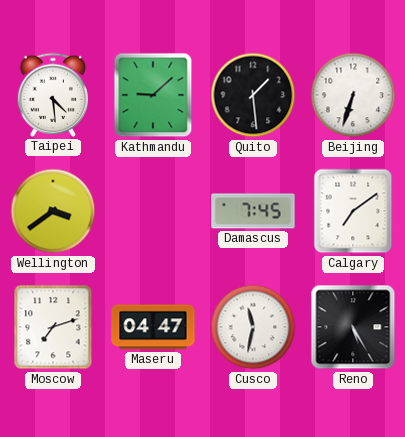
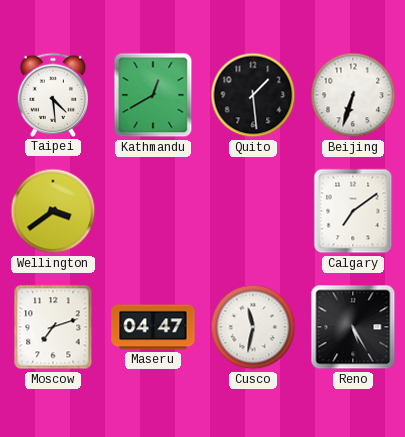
Kathmandu: 9:08 -> 12:40 (153, 95)
Damascus: 7:45 -> none (253, 211)
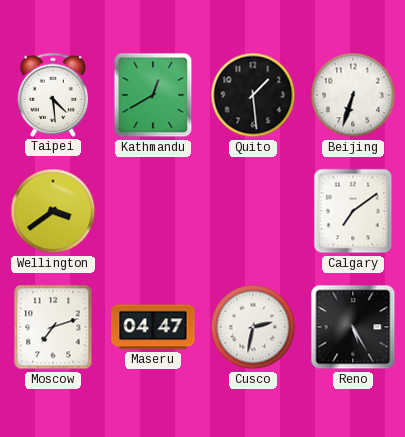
Cusco: 11:32 -> 2:32 (253, 327)
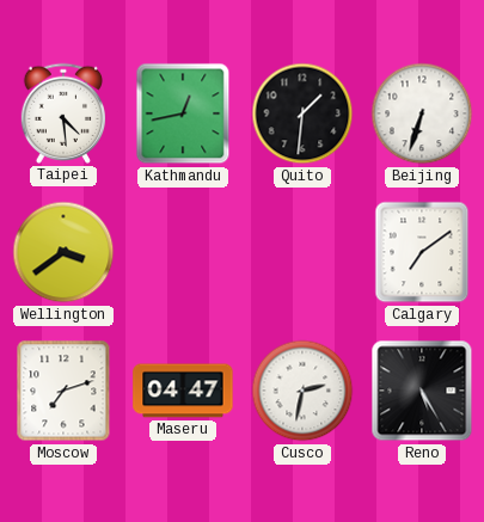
Kathmandu: 12:40 -> 12:43 (183, 113)
Quito: 1:29 -> 1:31 (302, 113)
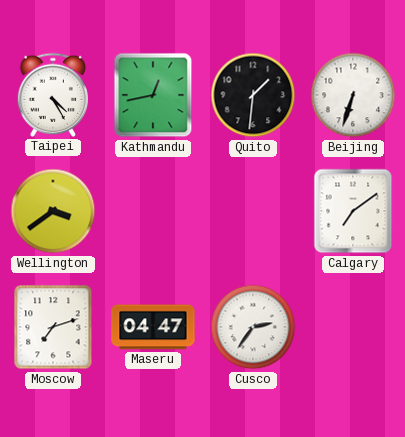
Taipei: 4:29 -> 4:25 (52, 95)
Cusco: 2:32 -> 2:36 (253, 327)
Reno: 5:25 -> none (422, 391)
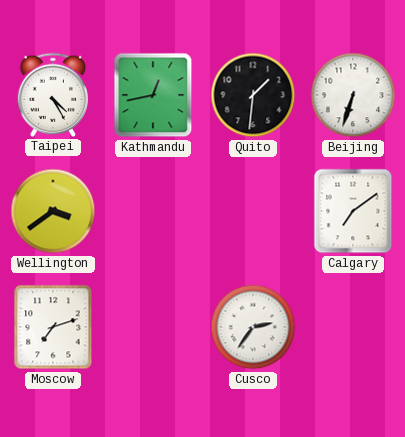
Maseru: 04:47 -> none (153, 327)
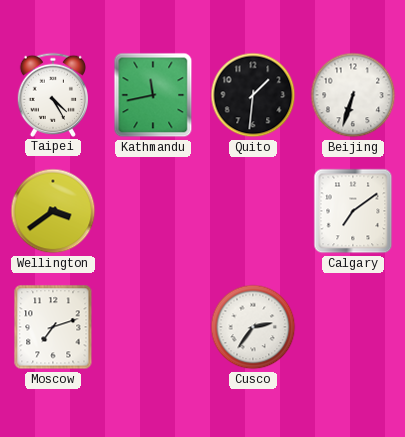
Kathmandu: 12:43 -> 11:43 (153, 95)
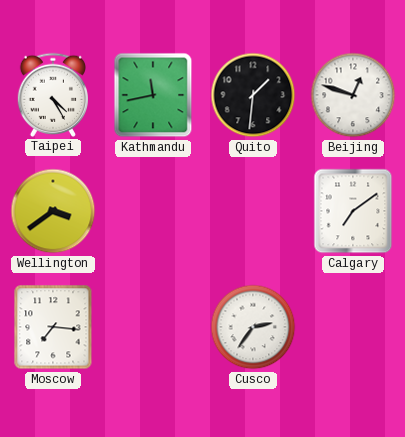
Beijing: 6:33 -> 12:48 (353, 95)
Moscow: 7:12 -> 7:16 (53, 327)
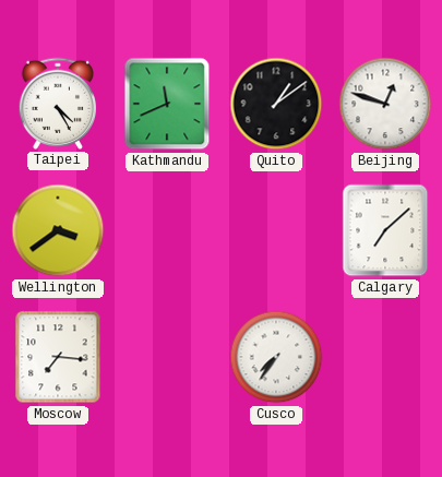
Kathmandu: 11:43 -> 11:41 (167, 104)
Quito: 1:31 -> 1:09 (276, 104)
Calgary: 7:09 -> 7:08 (385, 230)
Cusco: 2:36 -> 7:36 (276, 357)
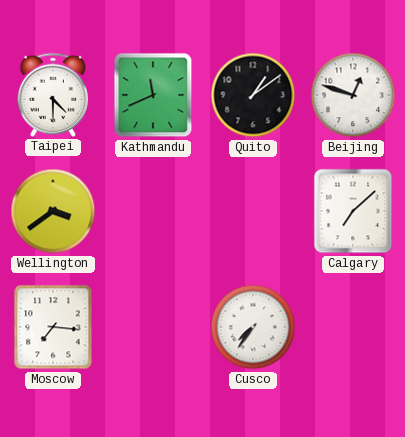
Taipei: 4:25 -> 4:30 (52, 95)
